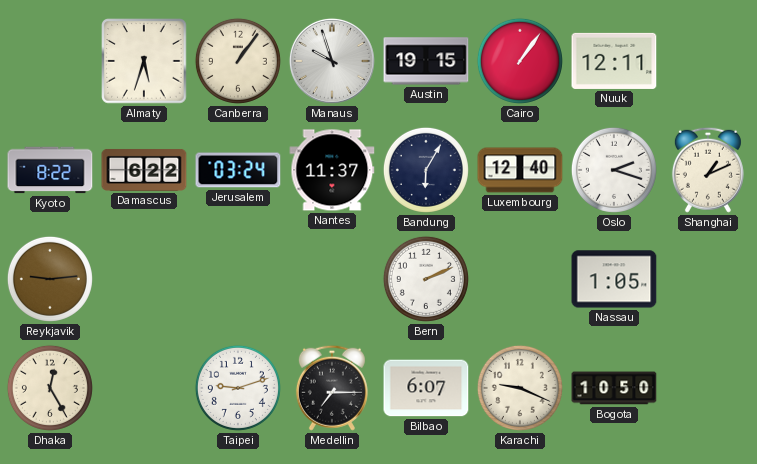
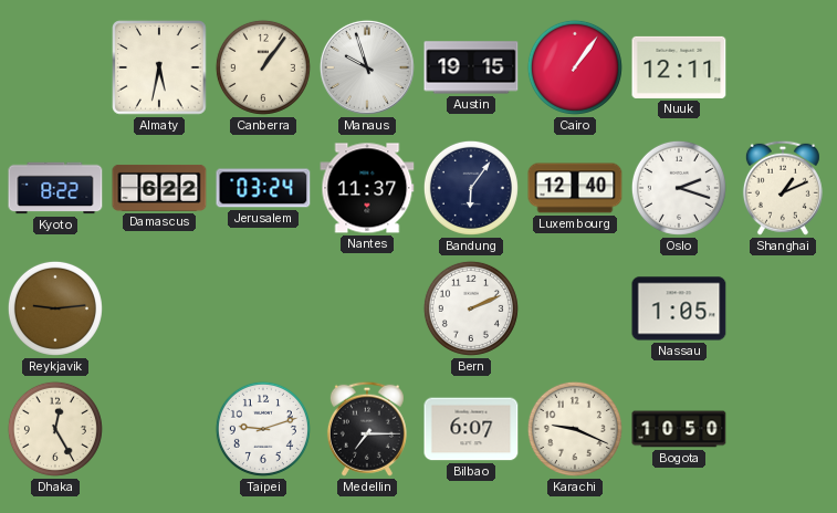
Almaty: 5:33 -> 5:32 (159, 67)
Bandung: 6:05 -> 6:06 (471, 188)
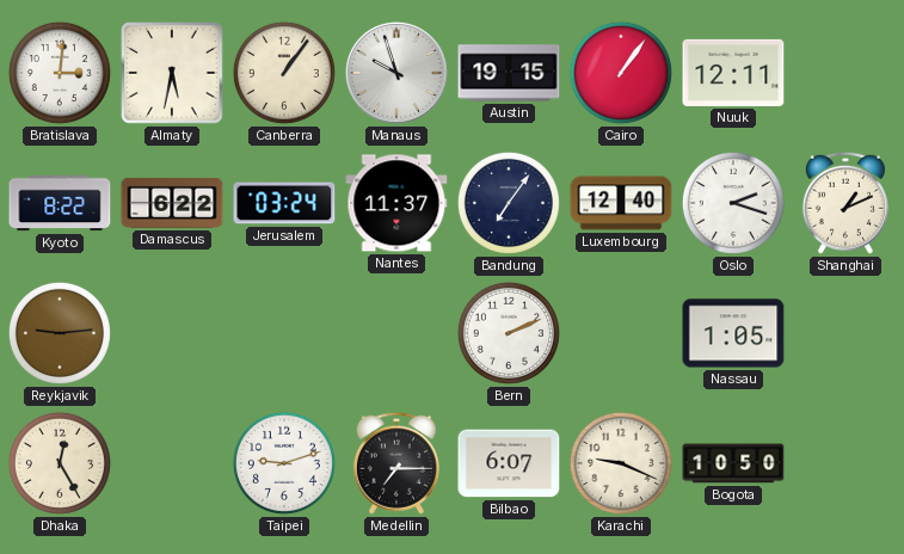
Bratislava: none -> 3:01 (60, 73)
Bandung: 6:06 -> 7:06 (509, 203)
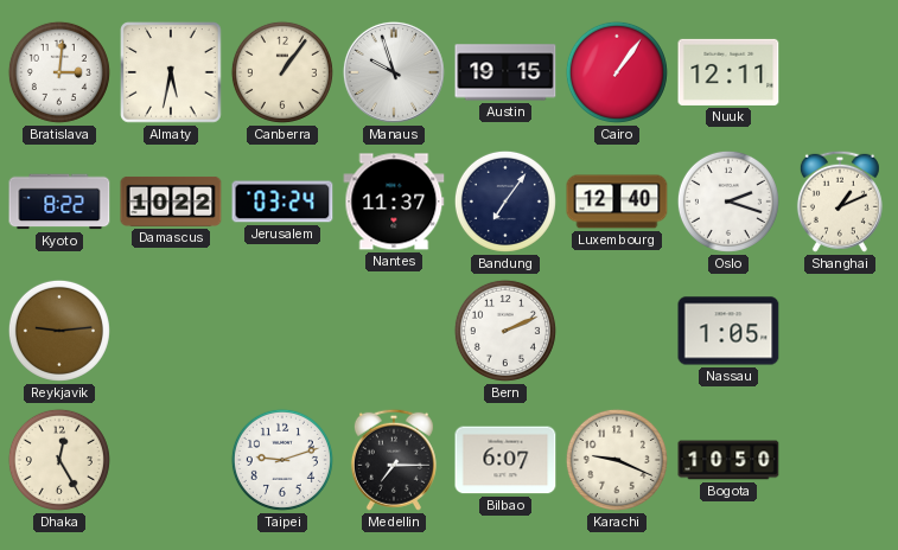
Damascus: 6:22 -> 10:22 (171, 202)
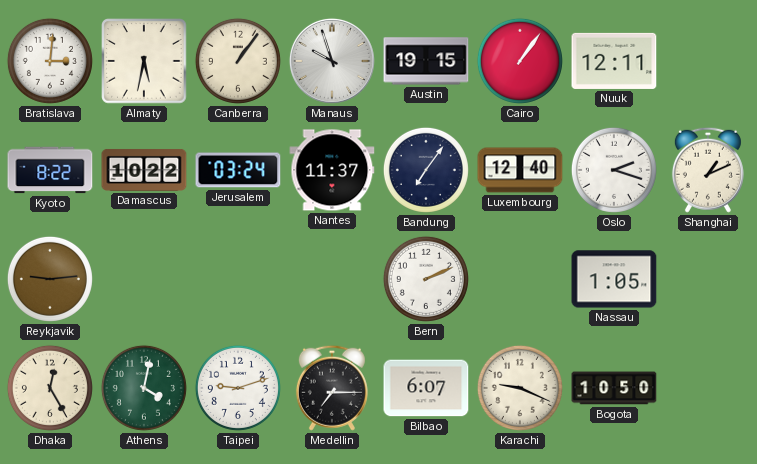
Athens: none -> 4:02 (144, 388)
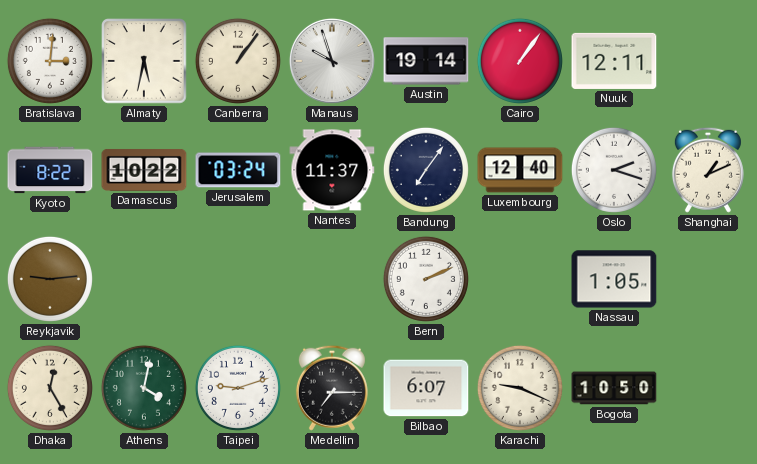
Austin: 19:15 -> 19:14 (426, 61)
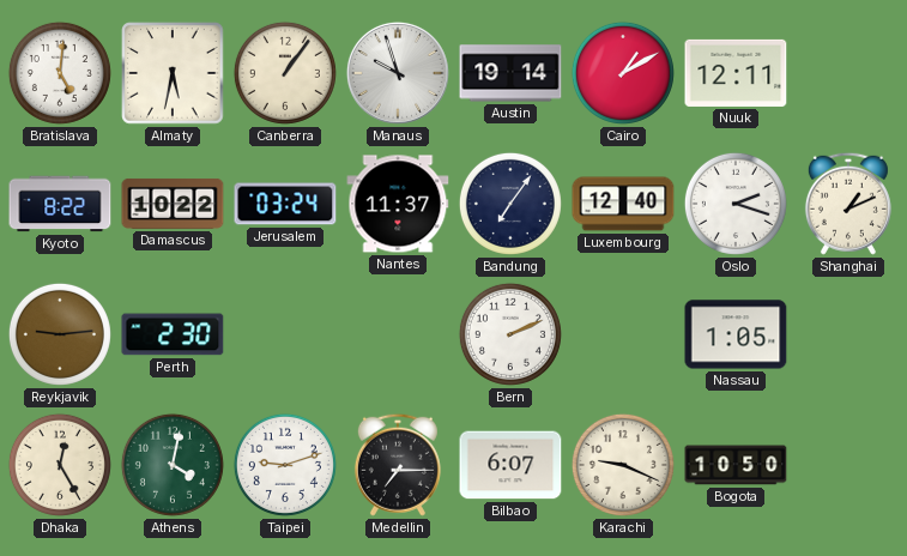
Bratislava: 3:01 -> 5:01 (60, 73)
Cairo: 1:06 -> 1:10 (623, 73)
Perth: none -> 2:30 (173, 334)
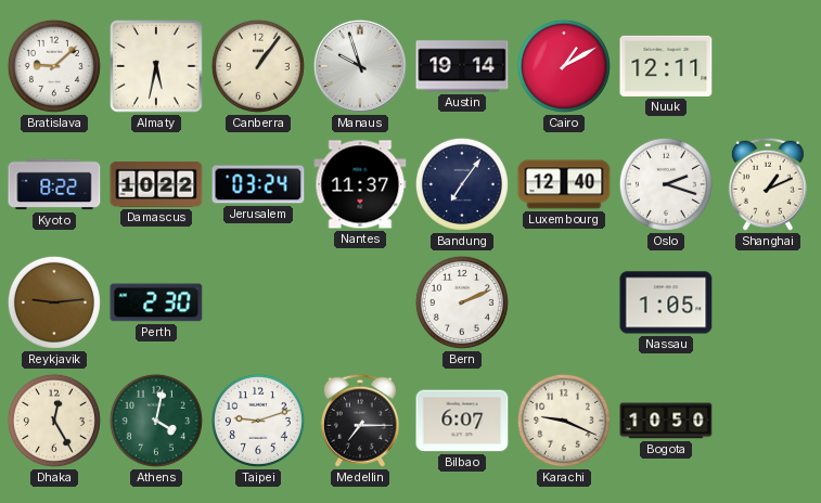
Bratislava: 5:01 -> 9:08 (54, 66)
